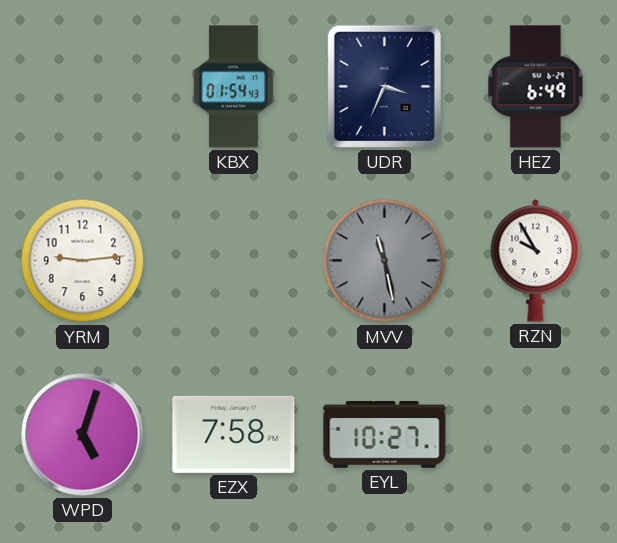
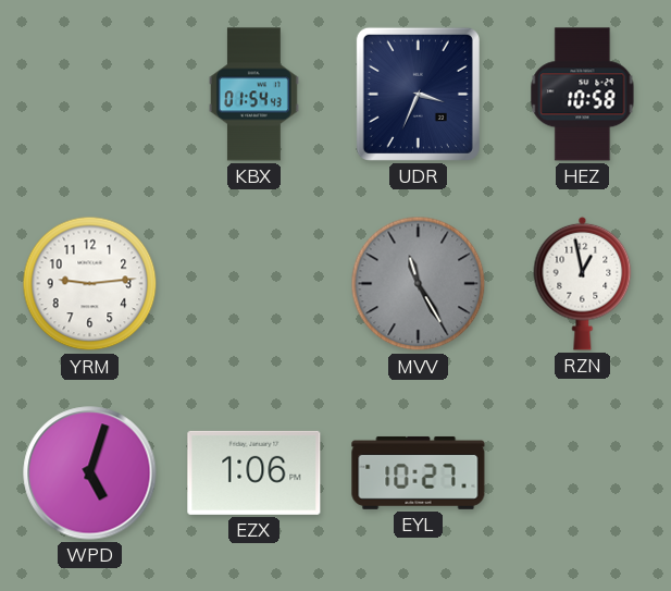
HEZ: 6:49 -> 10:58 (583, 95)
MVV: 11:28 -> 11:25 (419, 284)
RZN: 9:55 -> 12:58 (583, 283)
EZX: 7:58 -> 1:06 (254, 472)
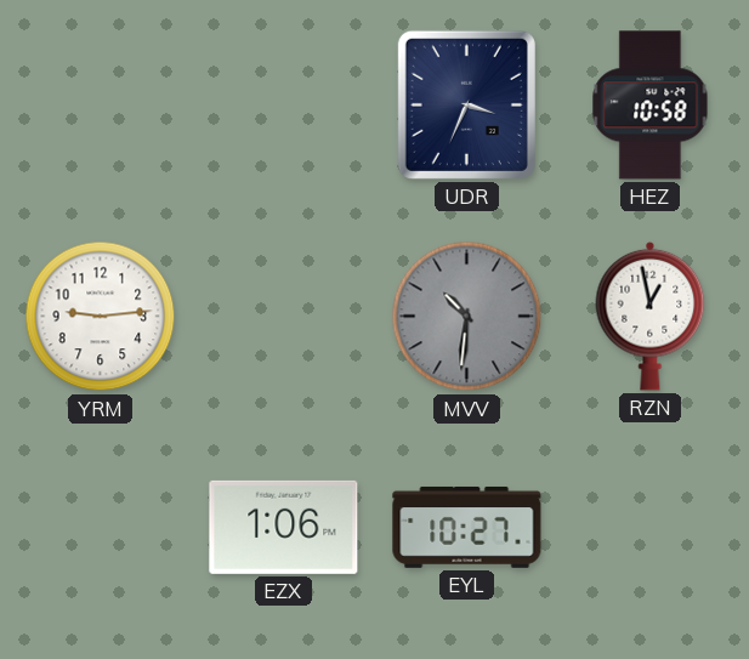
KBX: 01:54 -> none (253, 95)
MVV: 11:25 -> 10:31 (467, 317)
WPD: 5:03 -> none (90, 473)
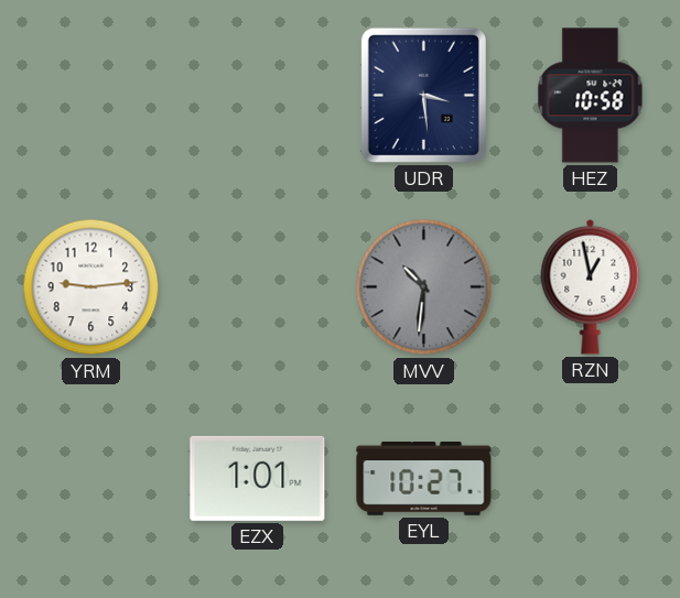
UDR: 3:34 -> 3:29 (423, 95)
EZX: 1:06 -> 1:01 (258, 478)
